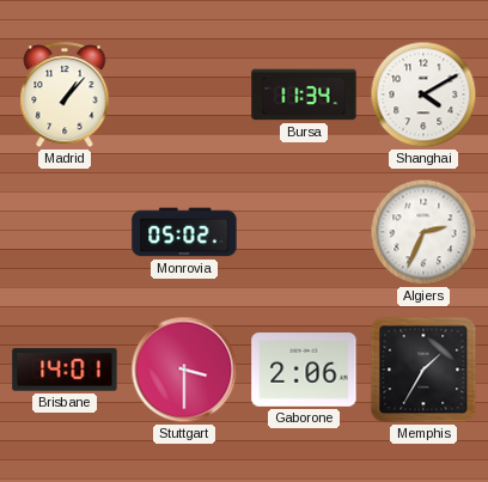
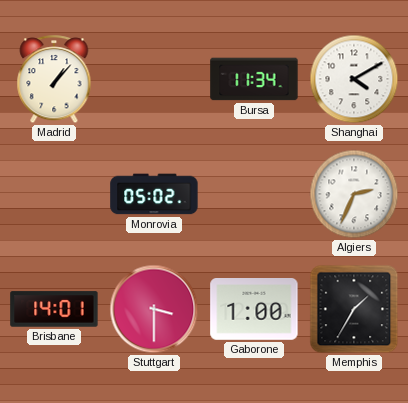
Gaborone: 2:06 -> 1:00 (254, 310)
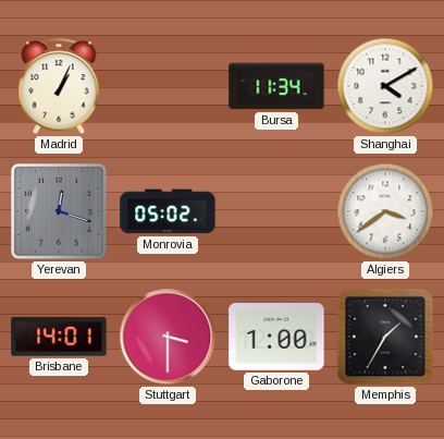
Madrid: 1:07 -> 1:04 (59, 87)
Yerevan: none -> 12:18 (60, 212)
Algiers: 2:34 -> 3:39 (385, 211)
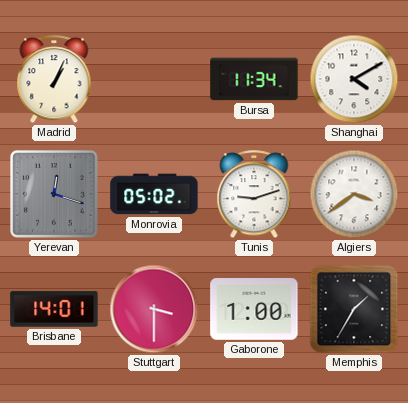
Tunis: none -> 9:12 (254, 195)
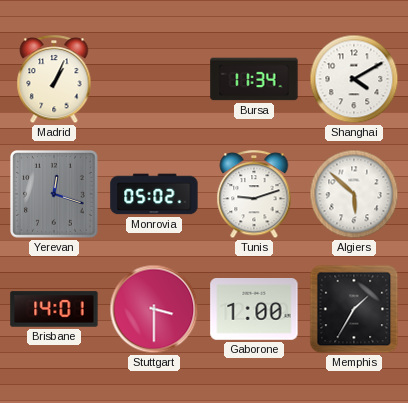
Algiers: 3:39 -> 5:52 (354, 194)
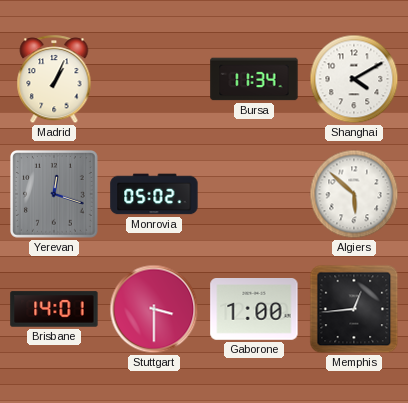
Tunis: 9:12 -> none (254, 195)
Memphis: 1:35 -> 12:44 (354, 309)
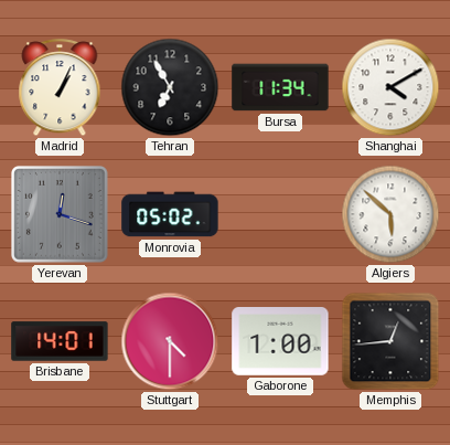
Tehran: none -> 6:55 (170, 87)
Stuttgart: 3:30 -> 4:30 (170, 341)
